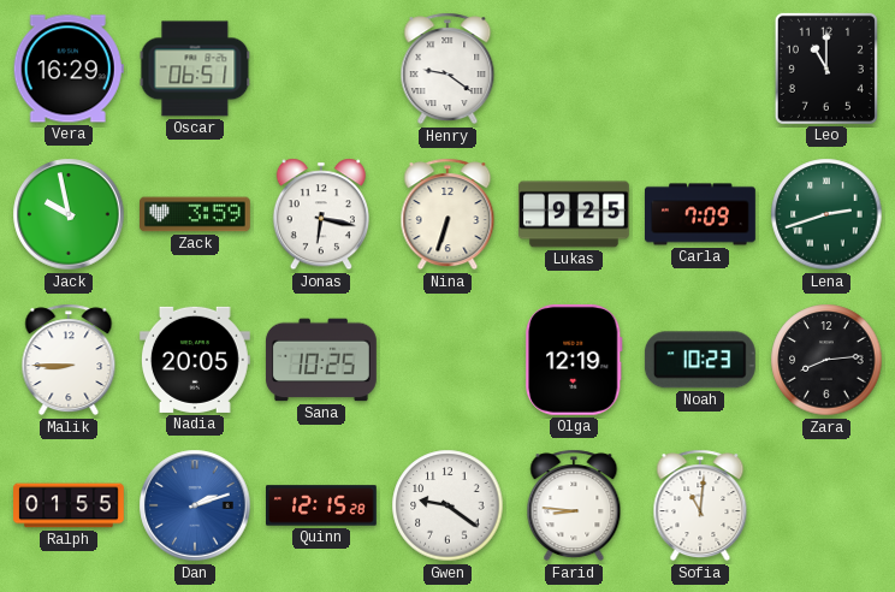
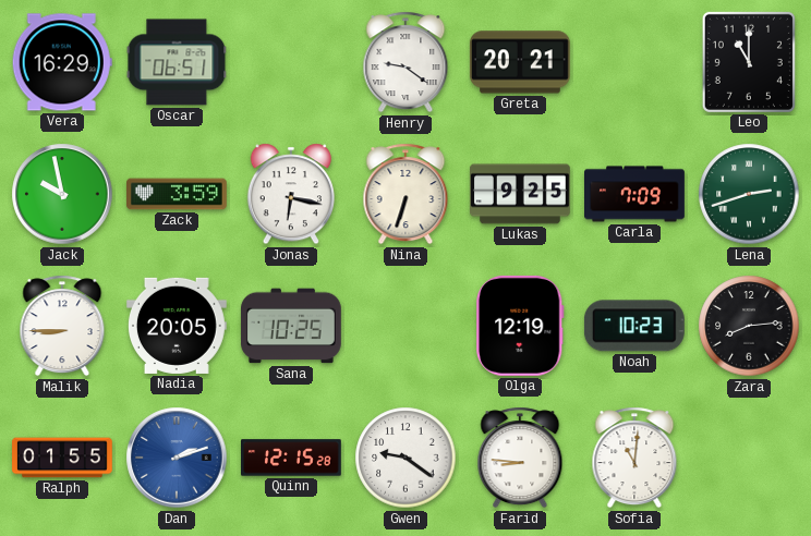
Greta: none -> 20:21 (520, 62)
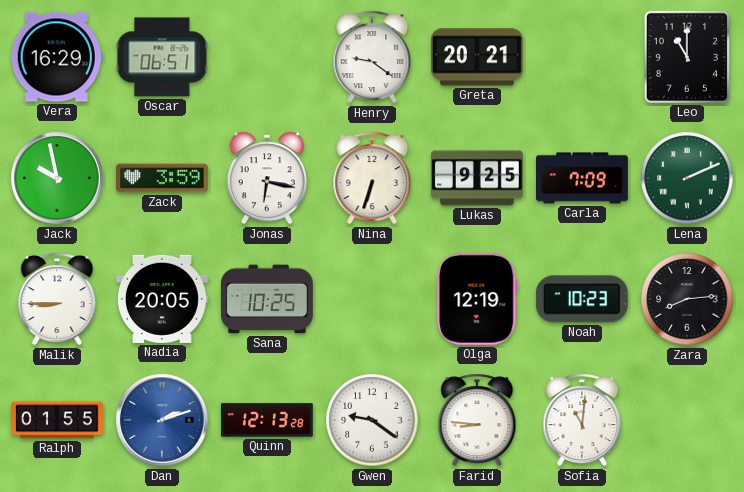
Lena: 2:42 -> 2:11 (687, 178)
Quinn: 12:15 -> 12:13 (268, 420)
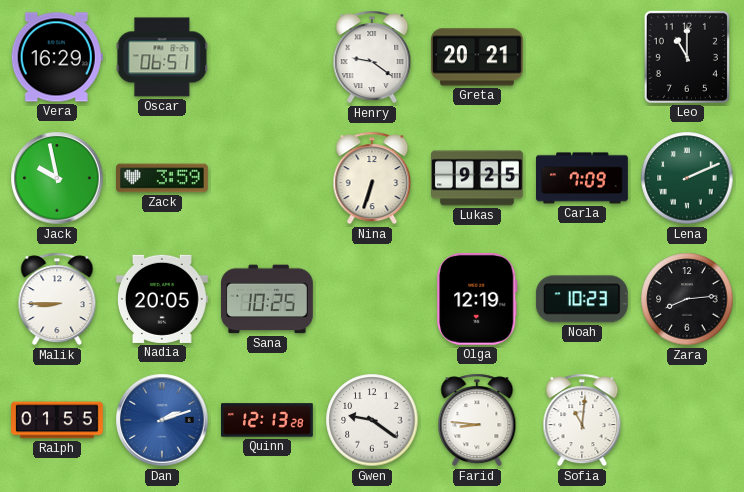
Jonas: 6:17 -> none (267, 178)
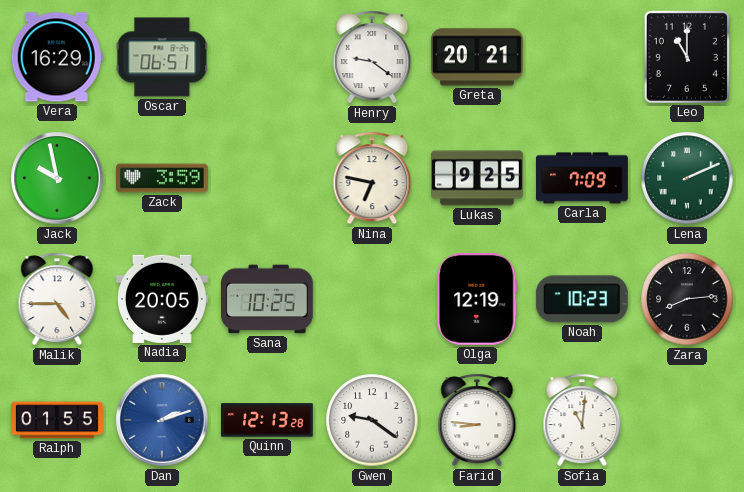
Nina: 6:33 -> 6:47 (372, 178)
Malik: 8:45 -> 4:45 (57, 299)
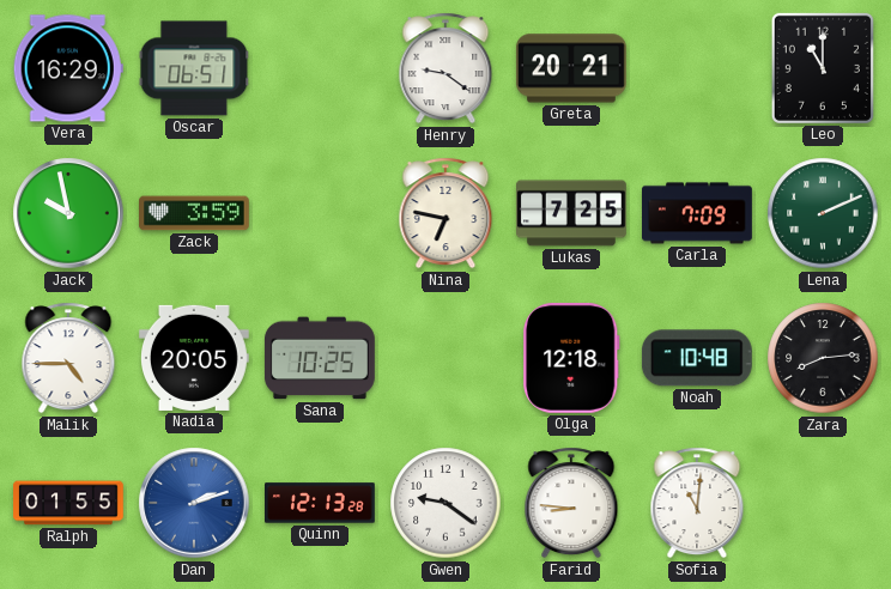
Lukas: 9:25 -> 7:25 (572, 213)
Olga: 12:19 -> 12:18 (571, 358)
Noah: 10:23 -> 10:48 (697, 358)
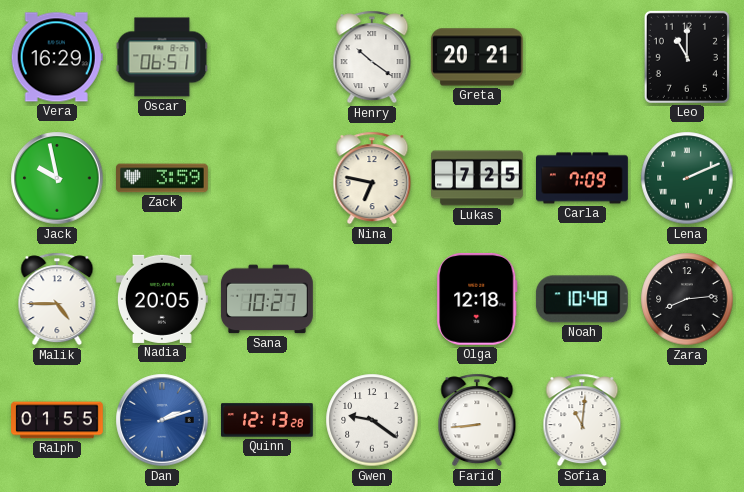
Henry: 9:21 -> 10:21 (372, 57)
Sana: 10:25 -> 10:27 (267, 299)
Farid: 8:46 -> 8:44 (477, 420)
